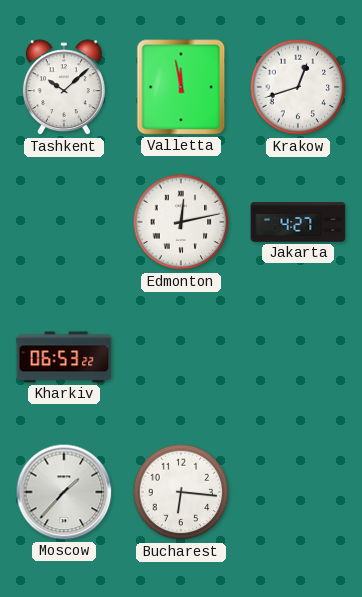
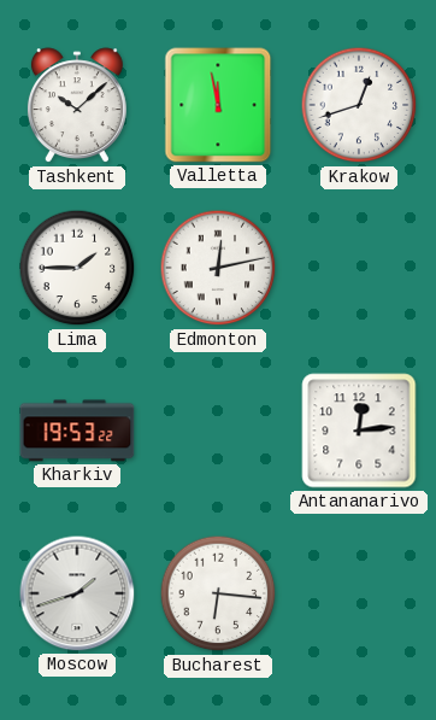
Lima: none -> 1:45 (77, 268)
Jakarta: 4:27 -> none (298, 222)
Kharkiv: 06:53 -> 19:53 (77, 431)
Antananarivo: none -> 12:14 (359, 431)
Moscow: 1:37 -> 1:42 (77, 593)
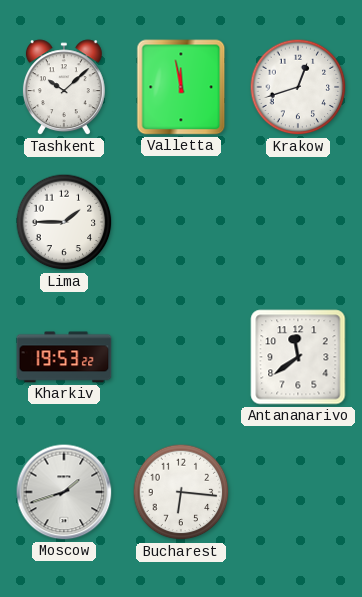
Edmonton: 12:13 -> none (218, 268)
Antananarivo: 12:14 -> 11:39 (298, 357)
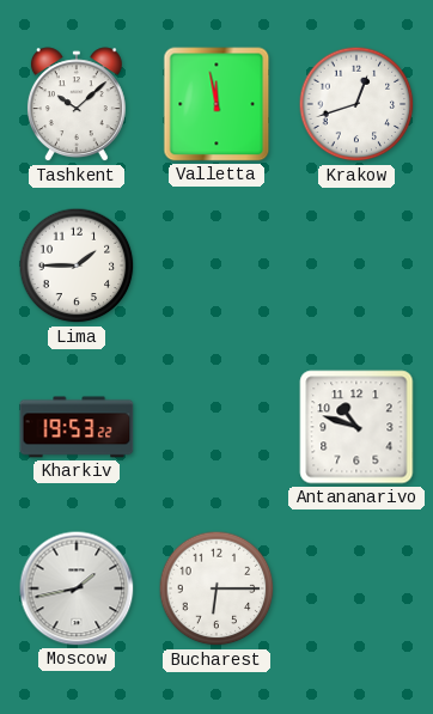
Antananarivo: 11:39 -> 10:48 (356, 427)
Moscow: 1:42 -> 1:43 (77, 588)
Bucharest: 6:16 -> 6:15 (216, 588)
